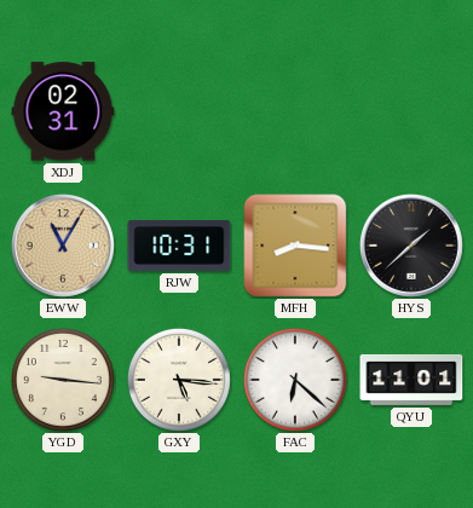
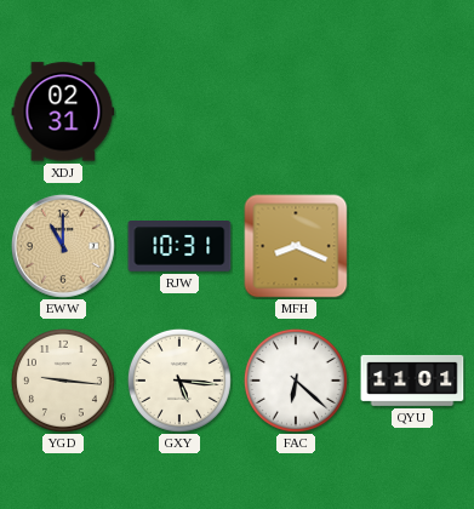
EWW: 11:05 -> 11:00 (63, 246)
MFH: 8:16 -> 8:19 (296, 246)
HYS: 1:38 -> none (411, 246)
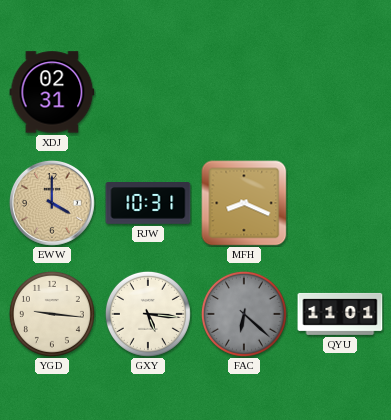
EWW: 11:00 -> 4:00 (52, 203)
FAC dial: white -> grey (244, 314)
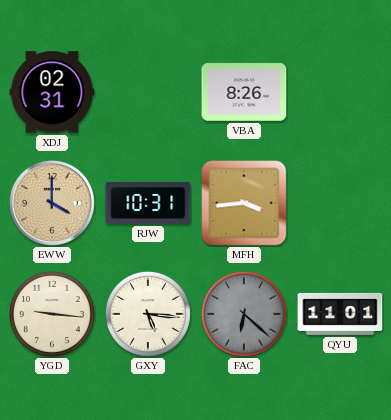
VBA: none -> 8:26 (244, 92)
MFH: 8:19 -> 3:44 (244, 203)
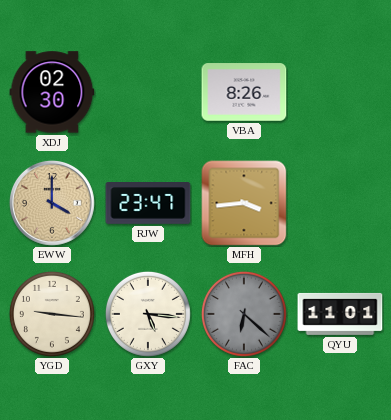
XDJ: 02:31 -> 02:30 (52, 92)
RJW: 10:31 -> 23:47 (148, 204)
